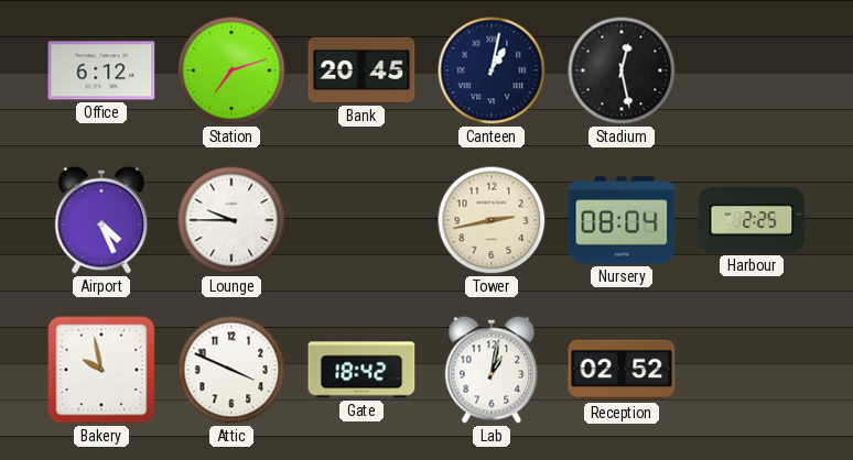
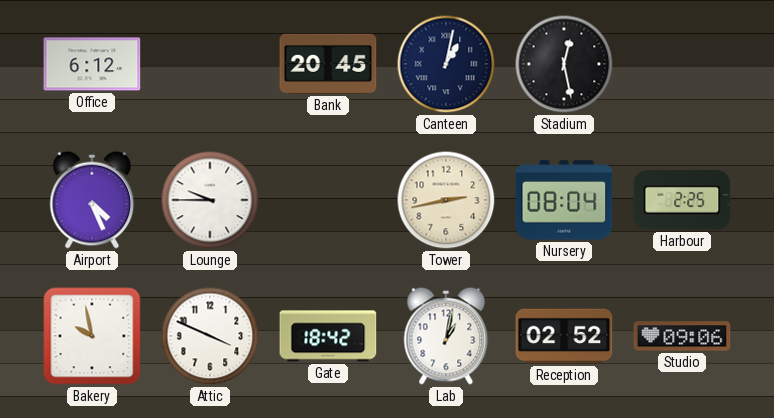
Station: 7:12 -> none (231, 70)
Studio: none -> 09:06 (682, 336)
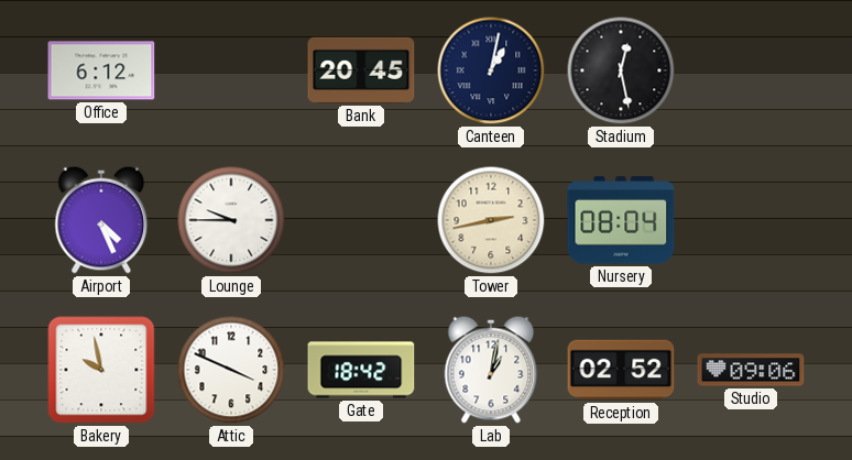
Harbour: 2:25 -> none (682, 200)
